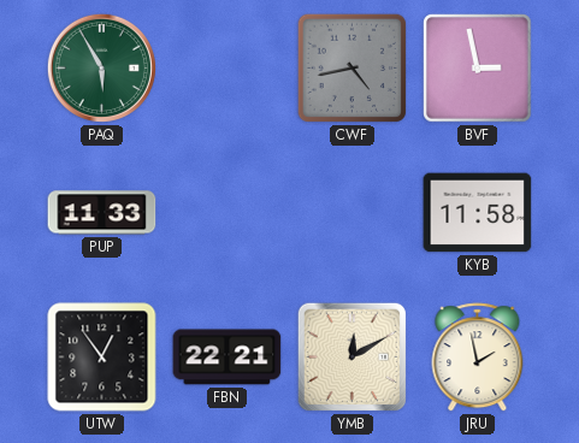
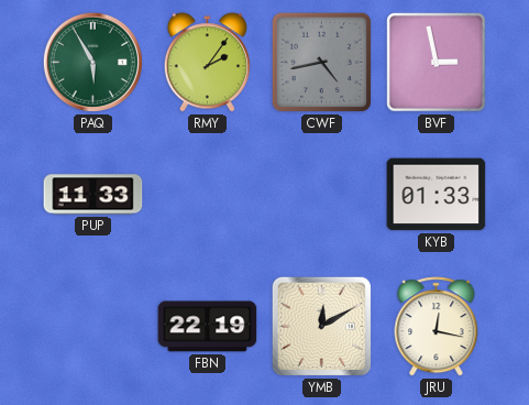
RMY: none -> 2:06 (207, 63)
KYB: 11:58 -> 01:33 (437, 195)
UTW: 12:54 -> none (102, 358)
FBN: 22:21 -> 22:19 (208, 327)
JRU: 1:58 -> 12:17 (437, 327)
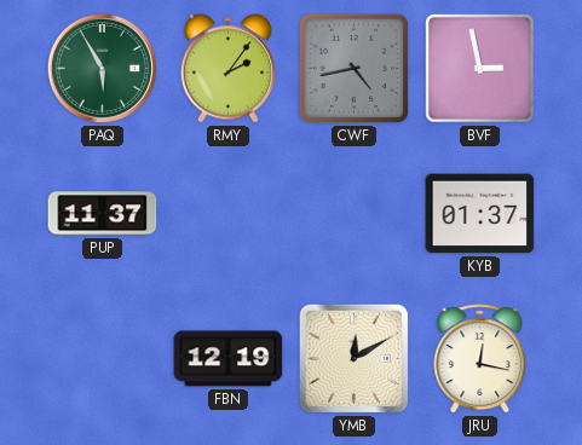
PUP: 11:33 -> 11:37 (103, 214)
KYB: 01:33 -> 01:37 (480, 214)
FBN: 22:19 -> 12:19 (229, 359)
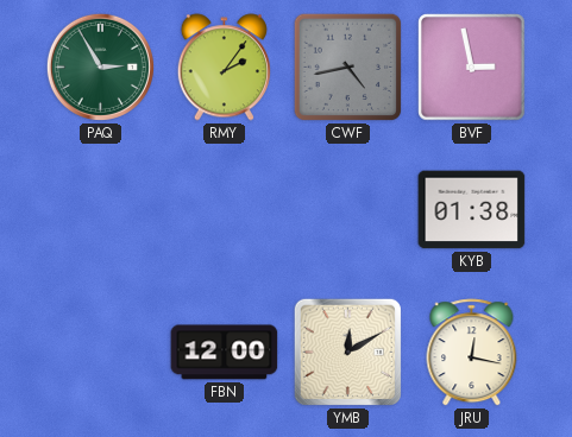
PAQ: 5:55 -> 2:55 (100, 66)
PUP: 11:37 -> none (103, 214)
KYB: 01:37 -> 01:38 (472, 210)
FBN: 12:19 -> 12:00 (225, 353)
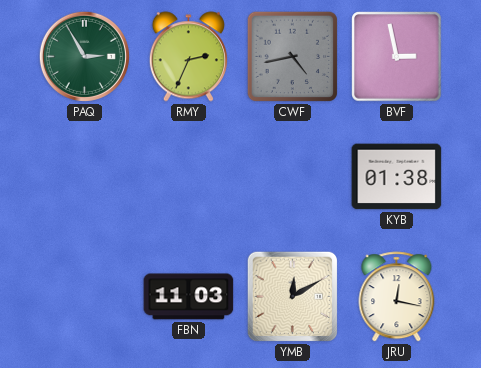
RMY: 2:06 -> 2:34 (188, 57)
FBN: 12:00 -> 11:03 (189, 297)
